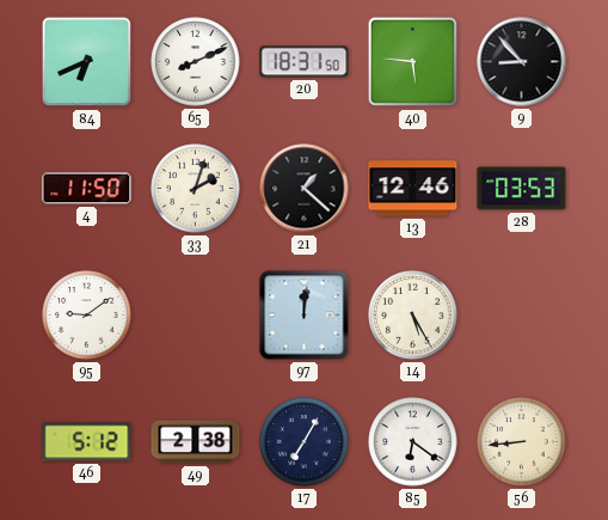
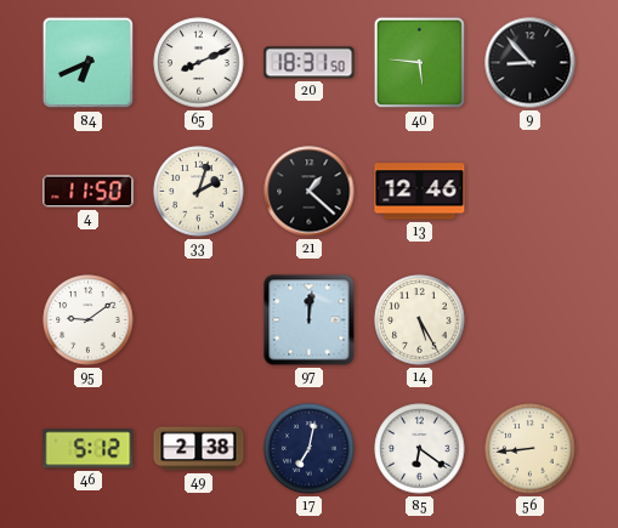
28: 03:53 -> none (522, 189)
17: 7:05 -> 7:02 (310, 449)
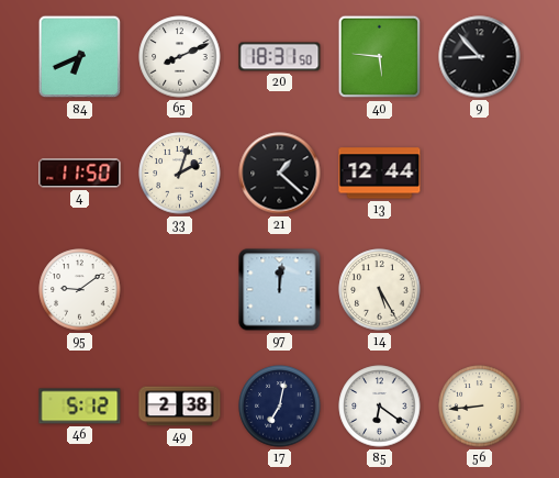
13: 12:46 -> 12:44 (380, 174)
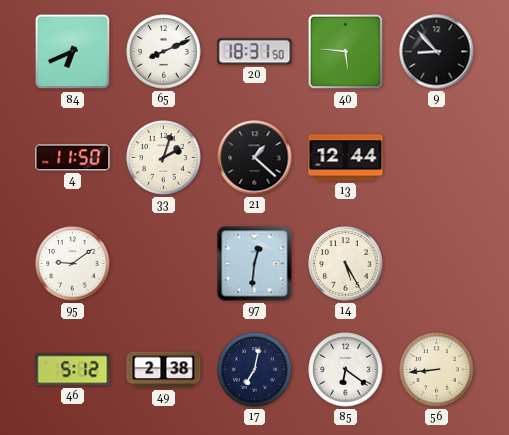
97: 12:01 -> 12:31 (255, 264)
